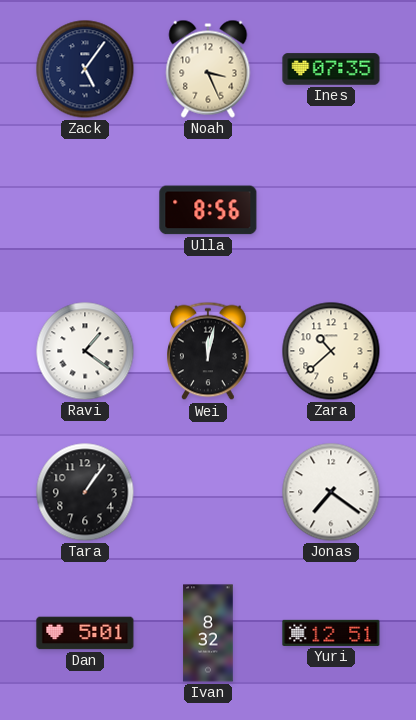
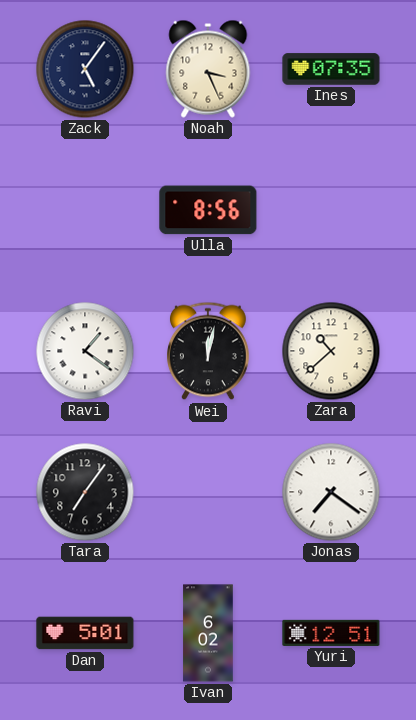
Tara: 1:06 -> 7:06 (85, 492)
Ivan: 8:32 -> 6:02 (208, 633)
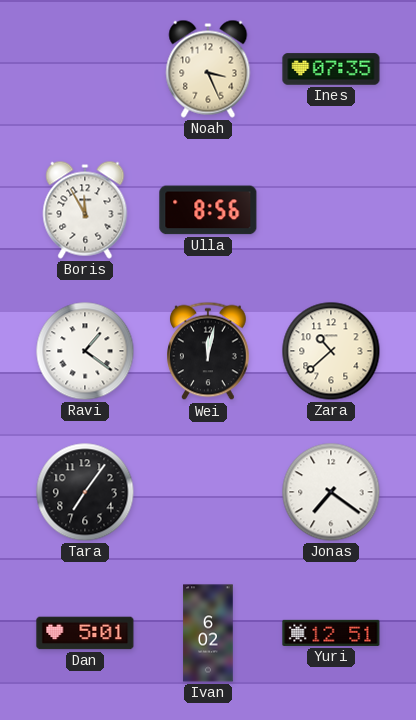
Zack: 5:06 -> none (85, 69)
Boris: none -> 11:55 (85, 210)
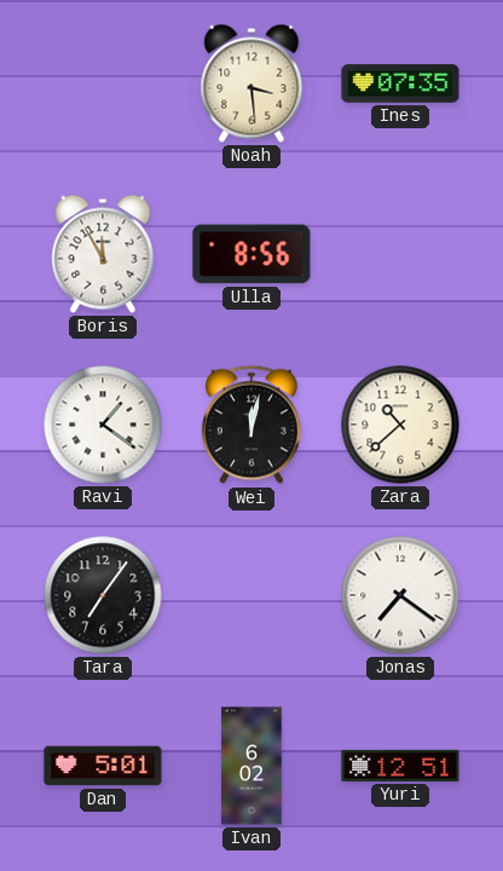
Noah: 3:26 -> 3:29 (251, 83)
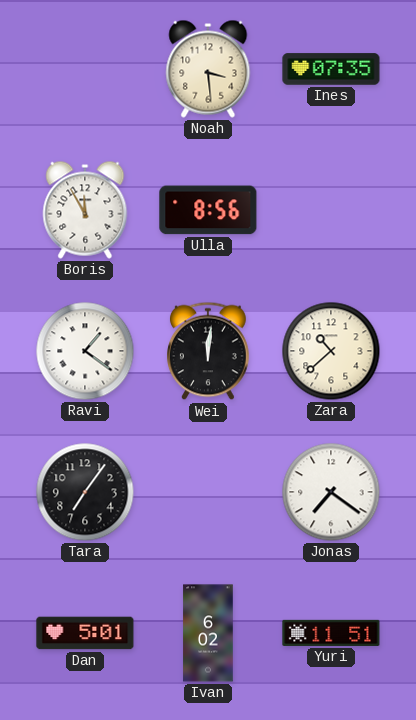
Wei: 12:02 -> 12:01 (209, 351)
Yuri: 12:51 -> 11:51 (331, 633)
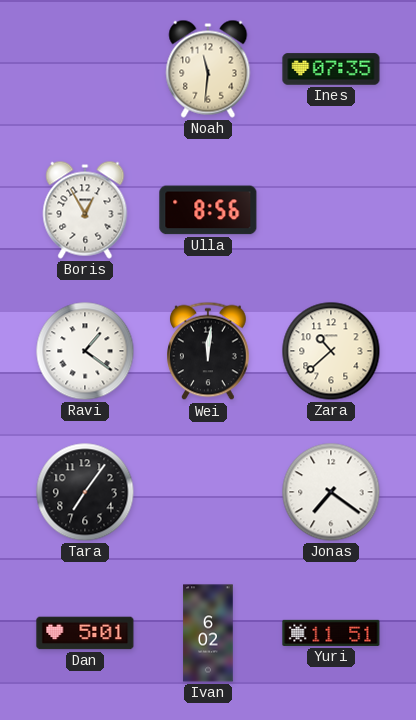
Noah: 3:29 -> 11:31 (208, 69)
Boris: 11:55 -> 12:55 (85, 210)
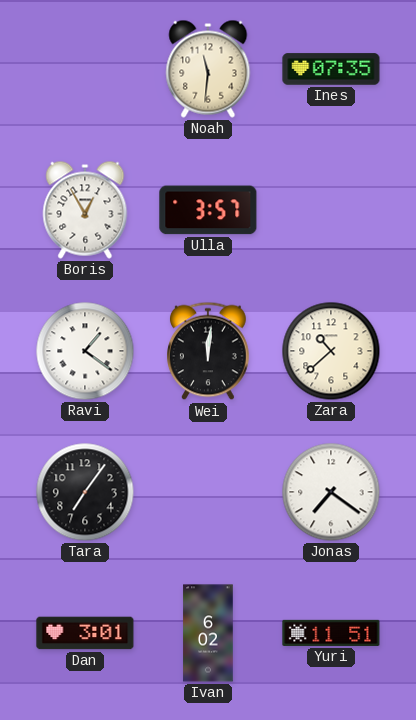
Ulla: 8:56 -> 3:57 (208, 210)
Dan: 5:01 -> 3:01 (85, 633)
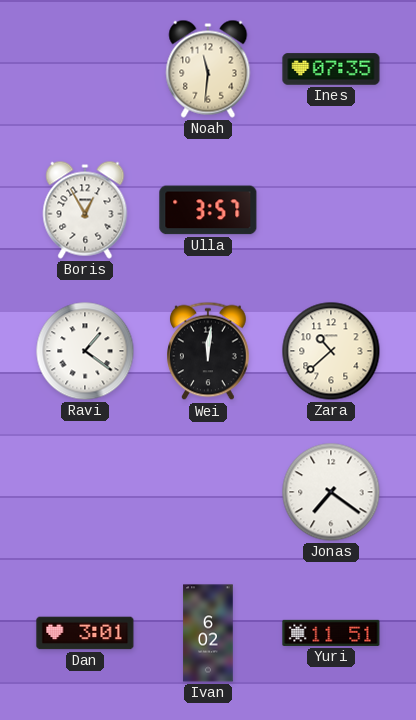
Tara: 7:06 -> none (85, 492)
